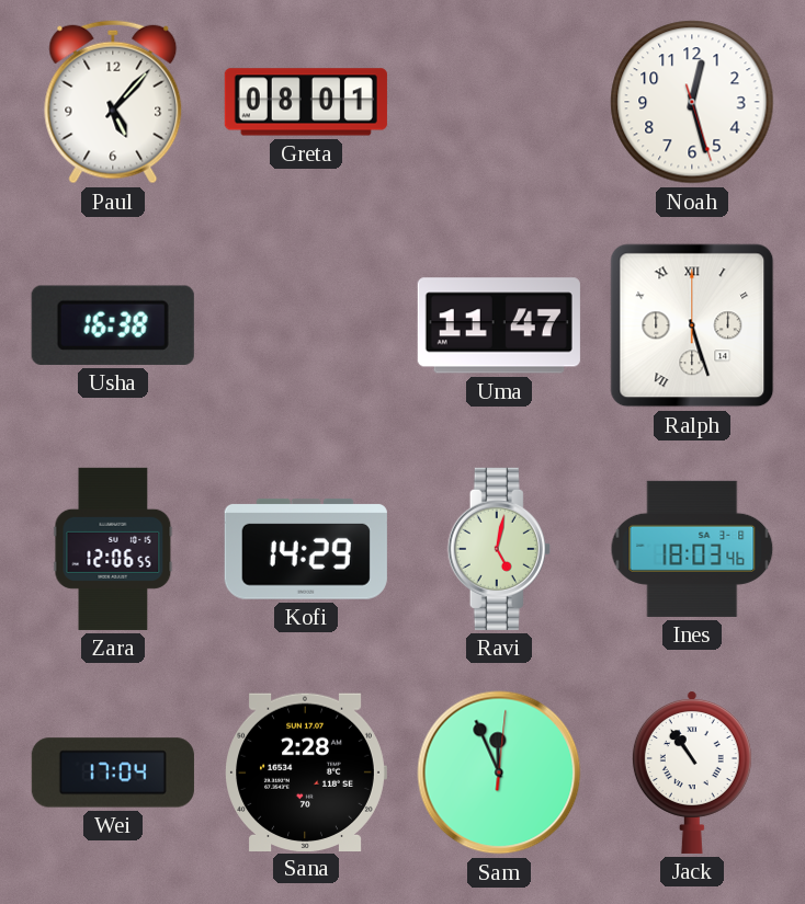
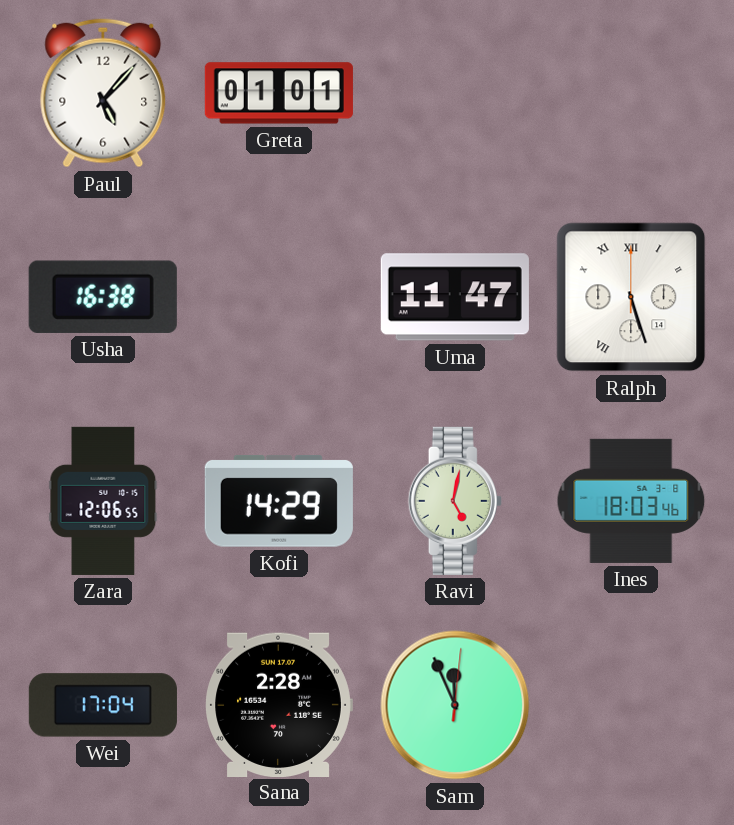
Greta: 08:01 -> 01:01 (279, 93)
Noah: 12:27 -> none (692, 102)
Jack: 10:54 -> none (692, 773)
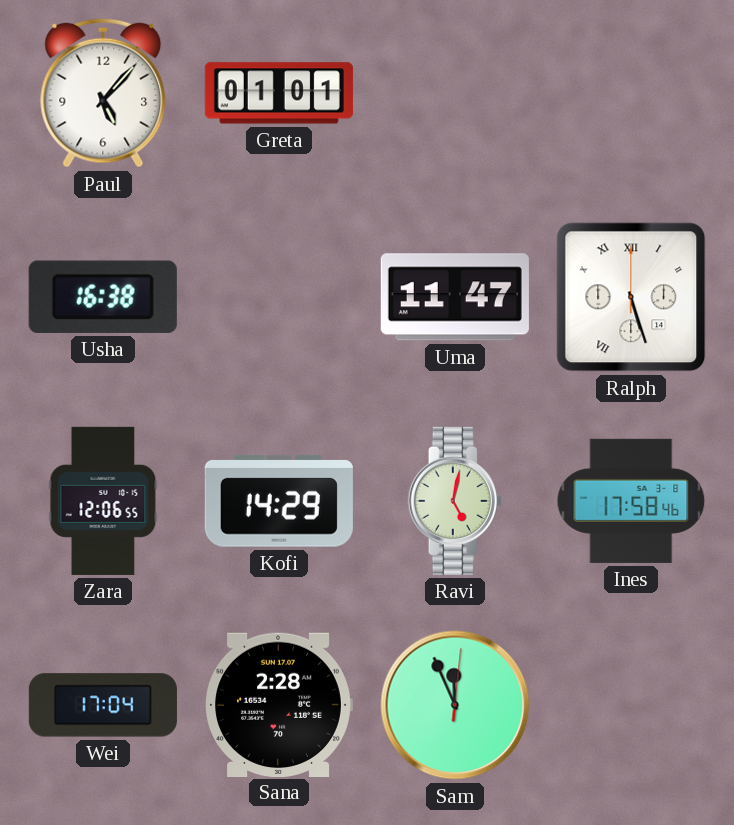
Ines: 18:03 -> 17:58 (631, 501)
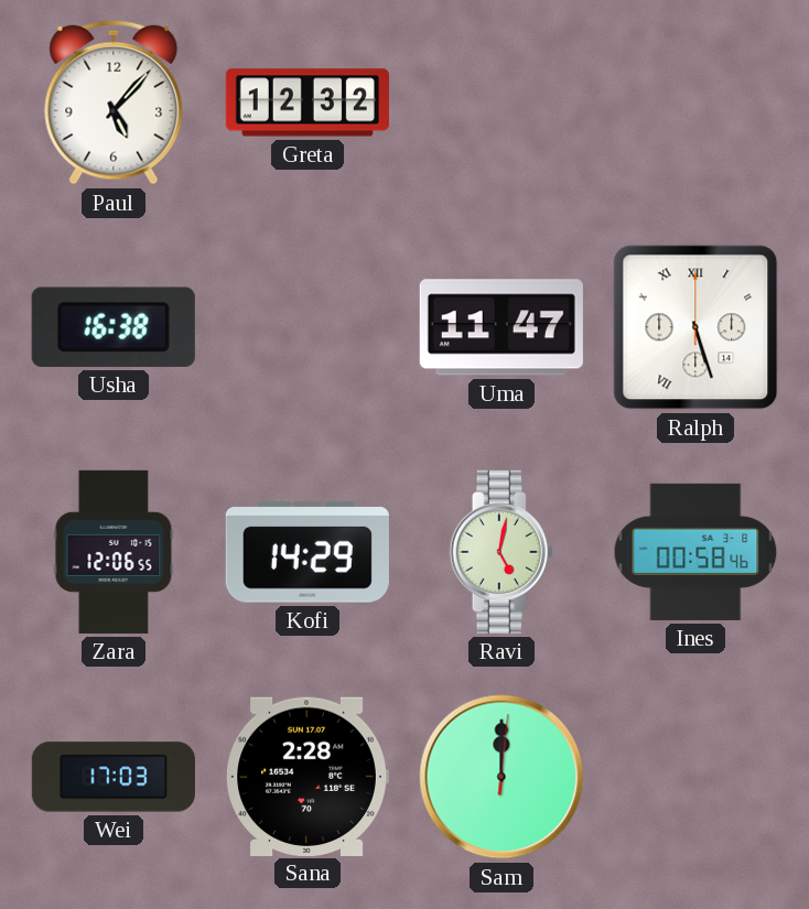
Greta: 01:01 -> 12:32 (308, 102)
Ines: 17:58 -> 00:58 (695, 552)
Wei: 17:04 -> 17:03 (114, 777)
Sam: 11:56 -> 12:00 (501, 777)
